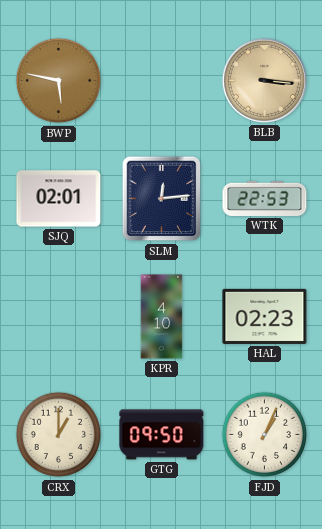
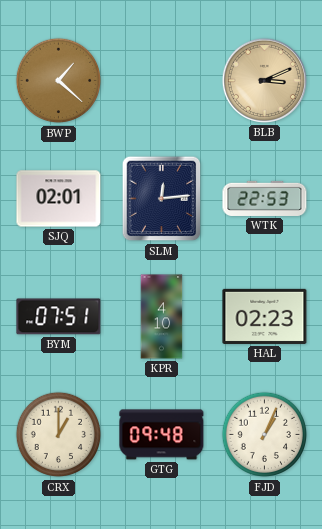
BWP: 5:47 -> 1:22 (59, 81)
BLB: 3:16 -> 3:11 (264, 80)
BYM: none -> 07:51 (59, 317)
GTG: 09:50 -> 09:48 (162, 435)
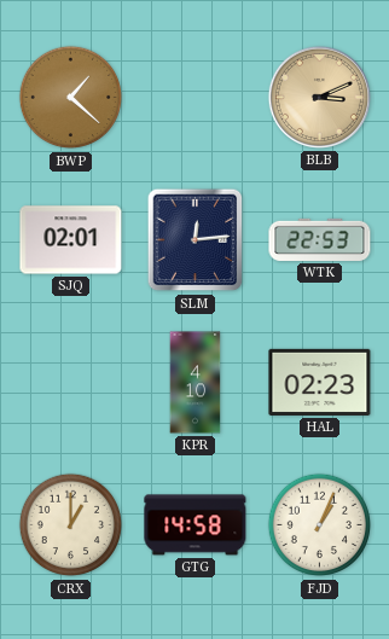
BYM: 07:51 -> none (59, 317)
GTG: 09:48 -> 14:58 (196, 525)
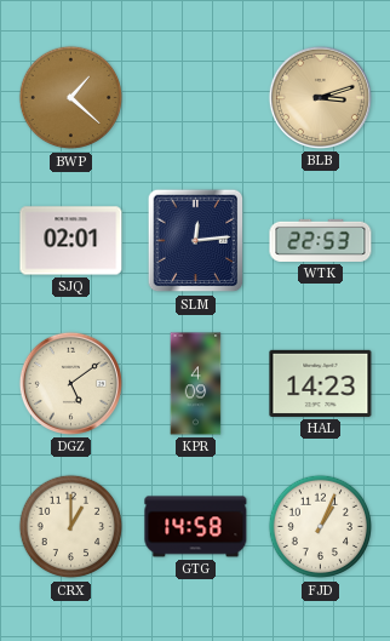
BLB: 3:11 -> 3:12 (320, 97)
DGZ: none -> 5:09 (70, 383)
KPR: 4:10 -> 4:09 (196, 384)
HAL: 02:23 -> 14:23 (321, 383)
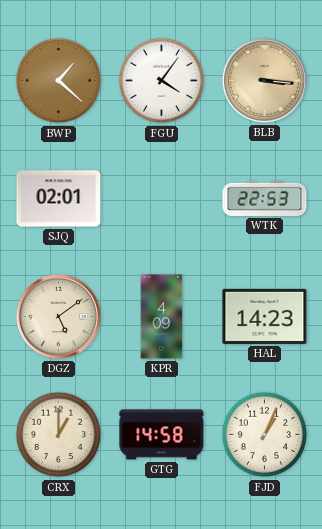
FGU: none -> 4:06 (162, 81)
BLB: 3:12 -> 3:16 (264, 80)
SLM: 12:14 -> none (196, 241)
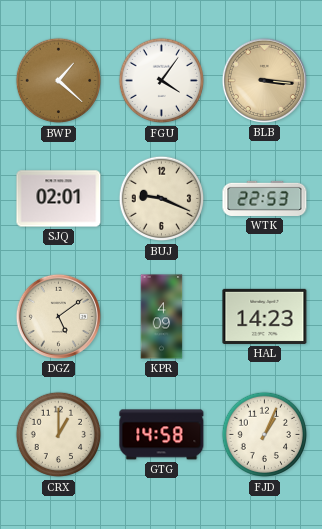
BUJ: none -> 9:19 (162, 199)
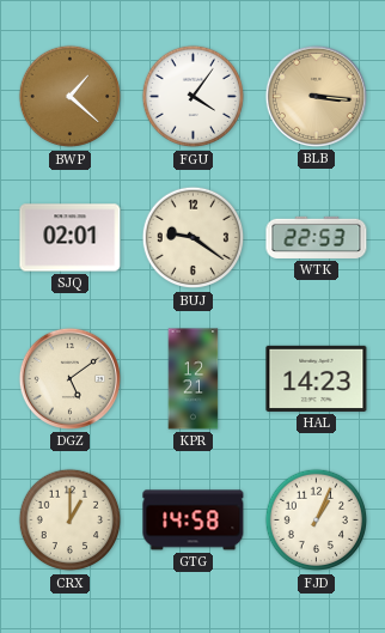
BUJ: 9:19 -> 9:21 (194, 238)
KPR: 4:09 -> 12:21 (194, 379)
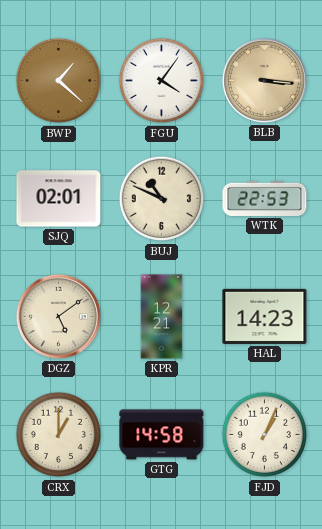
BUJ: 9:21 -> 10:49 (162, 199)
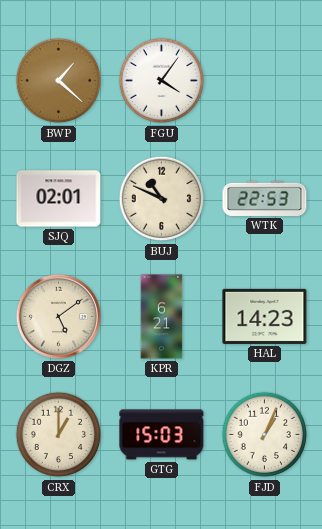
BLB: 3:16 -> none (264, 80)
KPR: 12:21 -> 6:21 (162, 317)
GTG: 14:58 -> 15:03 (162, 435)
